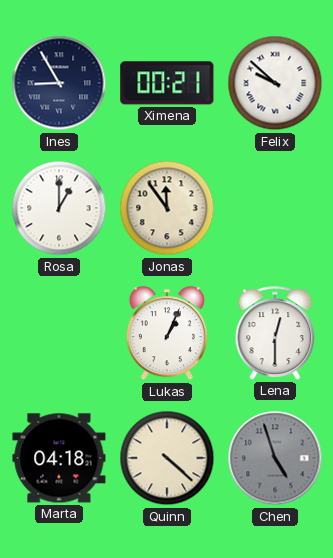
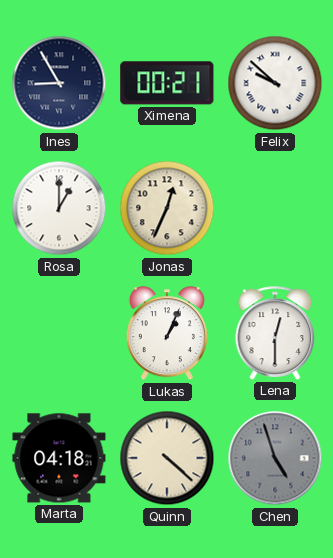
Jonas: 11:54 -> 12:34 (167, 208)
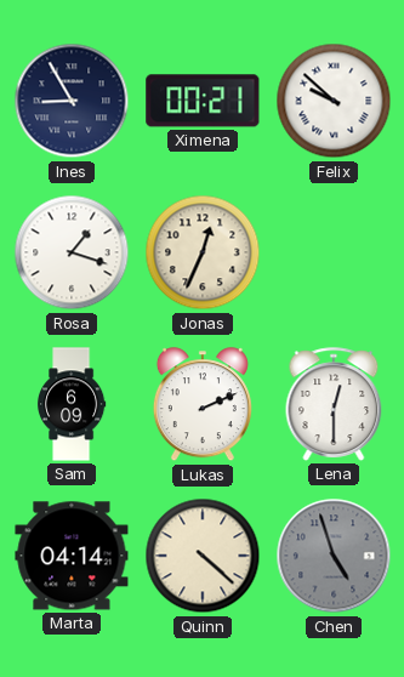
Rosa: 1:00 -> 1:18 (72, 252)
Sam: none -> 6:09 (72, 404)
Lukas: 1:04 -> 2:11 (203, 405)
Marta: 04:18 -> 04:14 (72, 556)
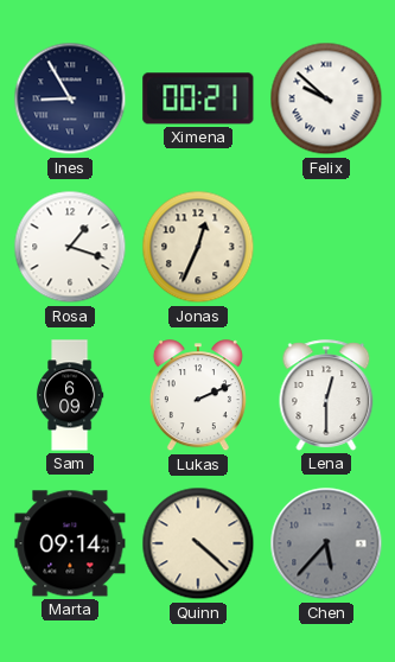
Marta: 04:14 -> 09:14 (70, 543)
Chen: 4:57 -> 5:37 (326, 543)
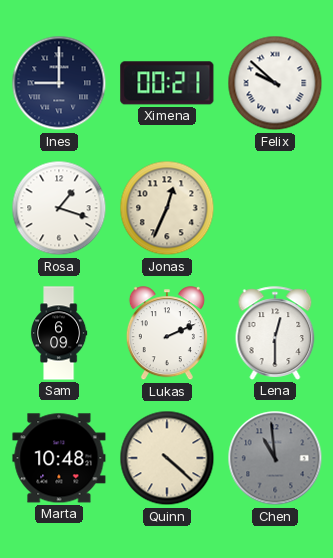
Ines: 8:55 -> 9:00 (59, 83)
Marta: 09:14 -> 10:48 (59, 458)
Chen: 5:37 -> 10:59 (275, 458)
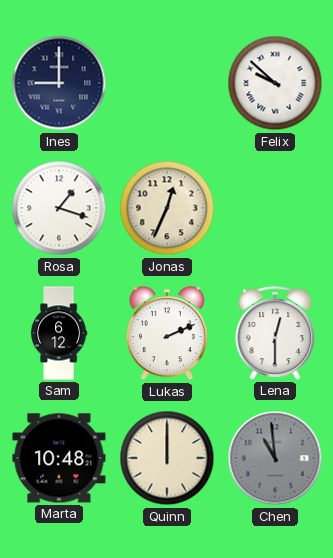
Ximena: 00:21 -> none (167, 83)
Sam: 6:09 -> 6:12 (59, 333)
Quinn: 4:22 -> 12:00 (167, 458)
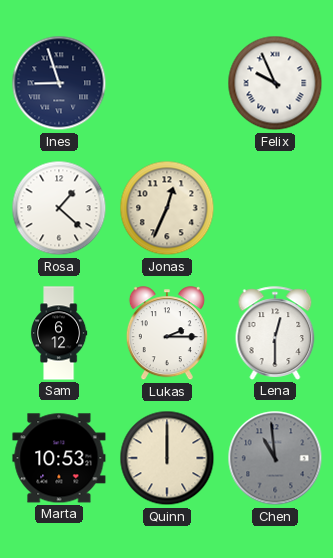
Ines: 9:00 -> 8:57 (59, 83)
Felix: 9:52 -> 9:56 (275, 83)
Rosa: 1:18 -> 1:22 (59, 208)
Lukas: 2:11 -> 2:15 (167, 334)
Marta: 10:48 -> 10:53 (59, 458)
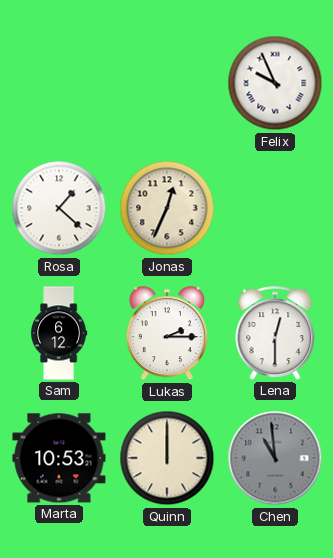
Ines: 8:57 -> none (59, 83)
